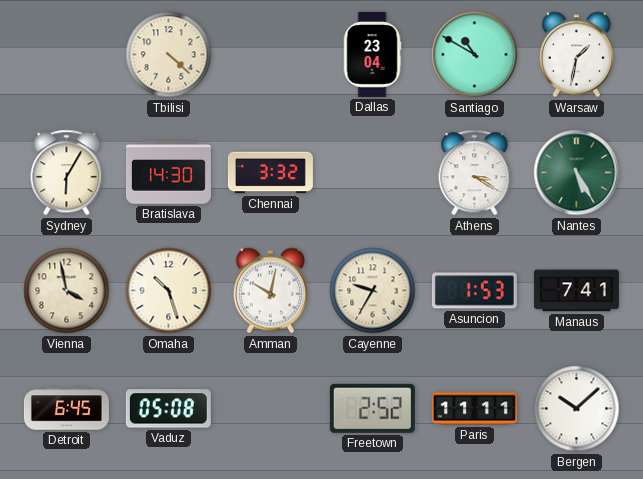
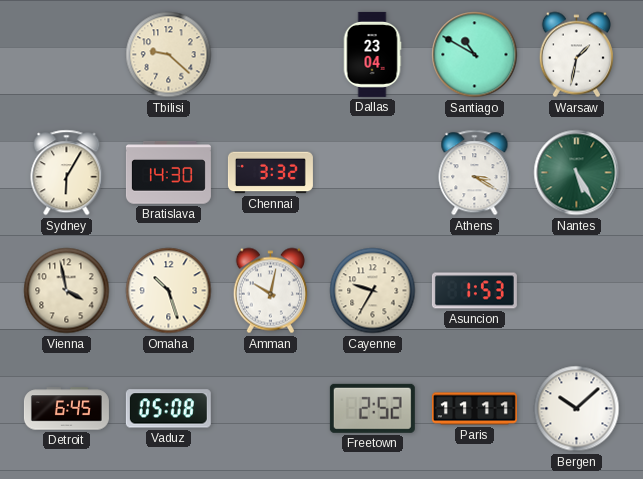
Tbilisi: 4:22 -> 9:22 (169, 55)
Manaus: 7:41 -> none (576, 291)
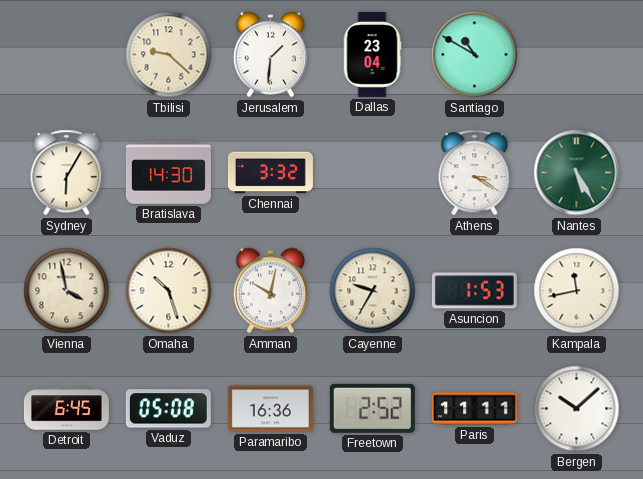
Jerusalem: none -> 1:31 (270, 55)
Warsaw: 1:32 -> none (576, 55)
Kampala: none -> 11:43 (577, 291)
Paramaribo: none -> 16:36 (270, 409)
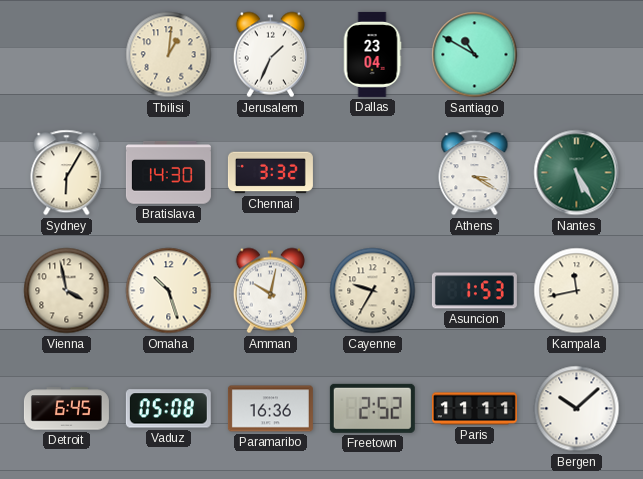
Tbilisi: 9:22 -> 1:01 (169, 55)
Jerusalem: 1:31 -> 1:34 (270, 55)
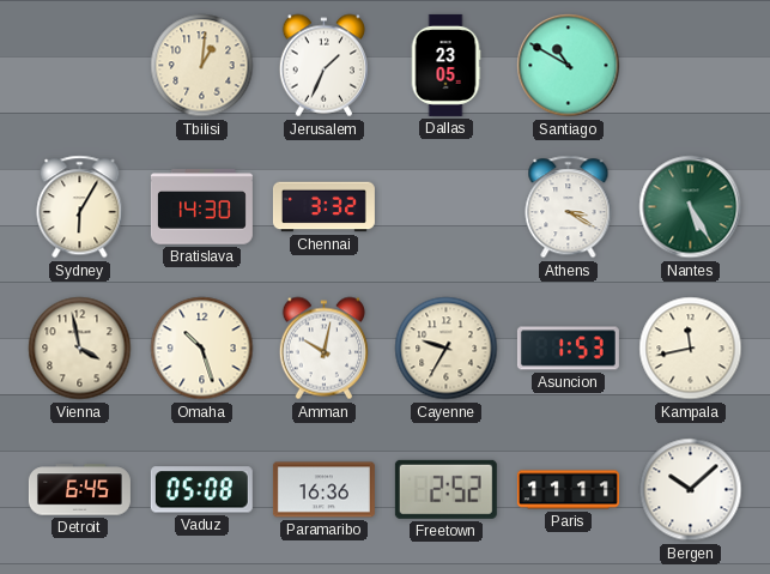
Dallas: 23:04 -> 23:05 (445, 65)
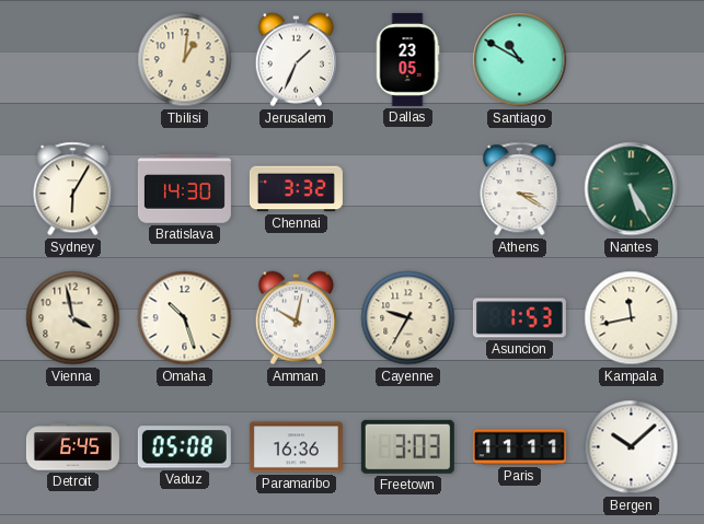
Freetown: 2:52 -> 3:03 (407, 446)
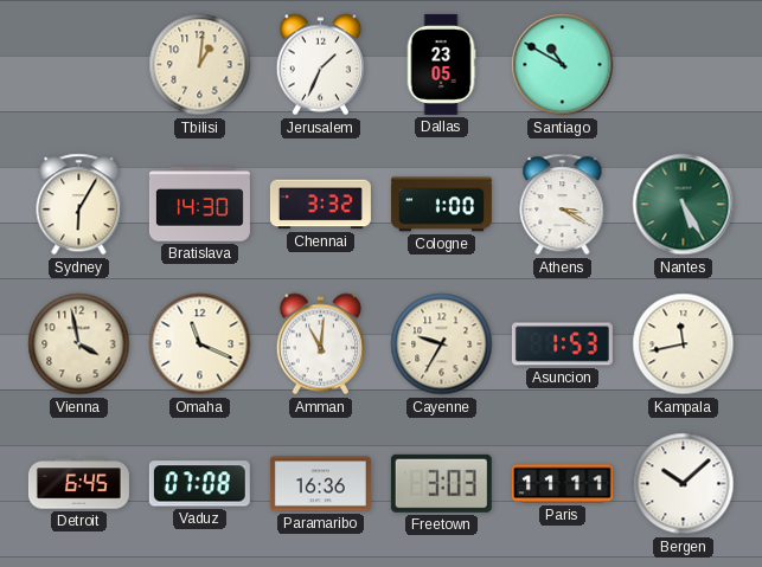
Cologne: none -> 1:00 (441, 205)
Omaha: 10:27 -> 11:19 (200, 344)
Amman: 10:02 -> 11:01 (320, 344)
Vaduz: 05:08 -> 07:08 (199, 484)
